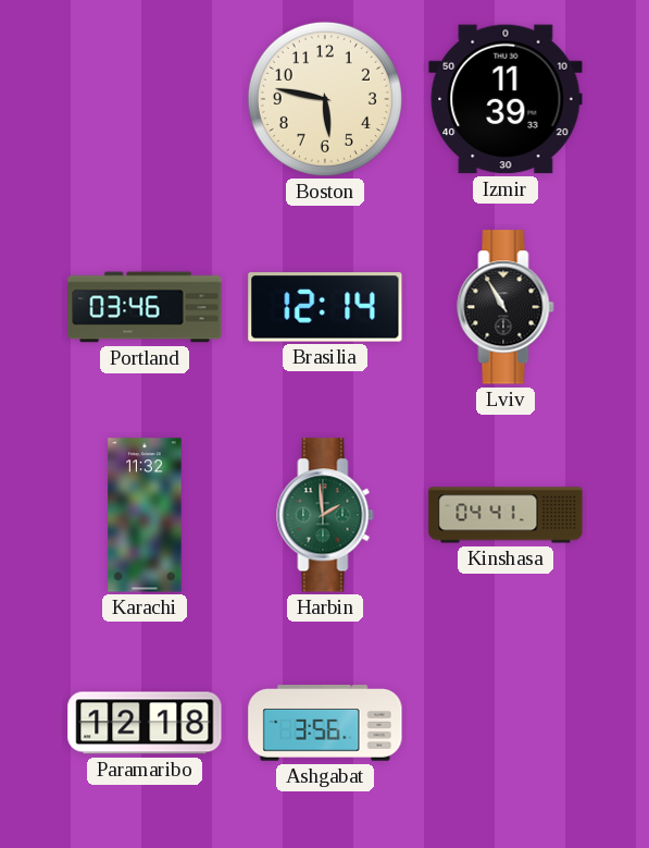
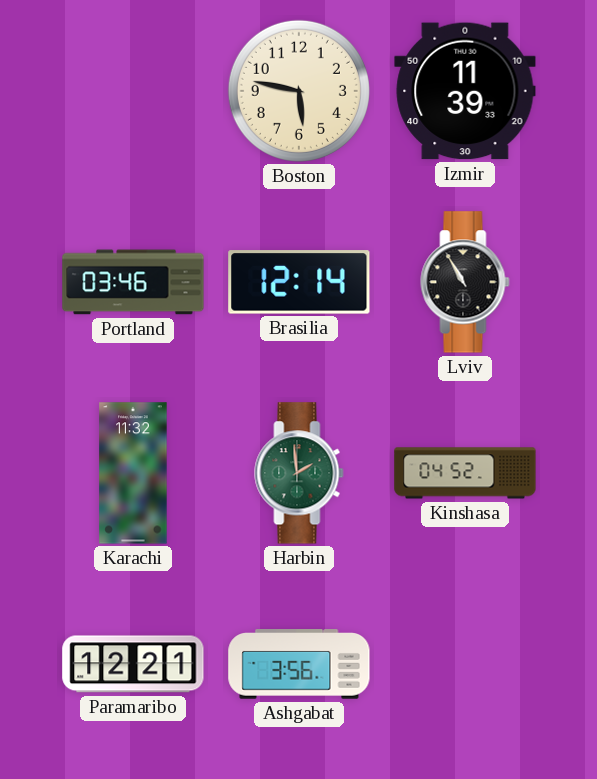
Kinshasa: 04:41 -> 04:52 (465, 473)
Paramaribo: 12:18 -> 12:21 (133, 664)
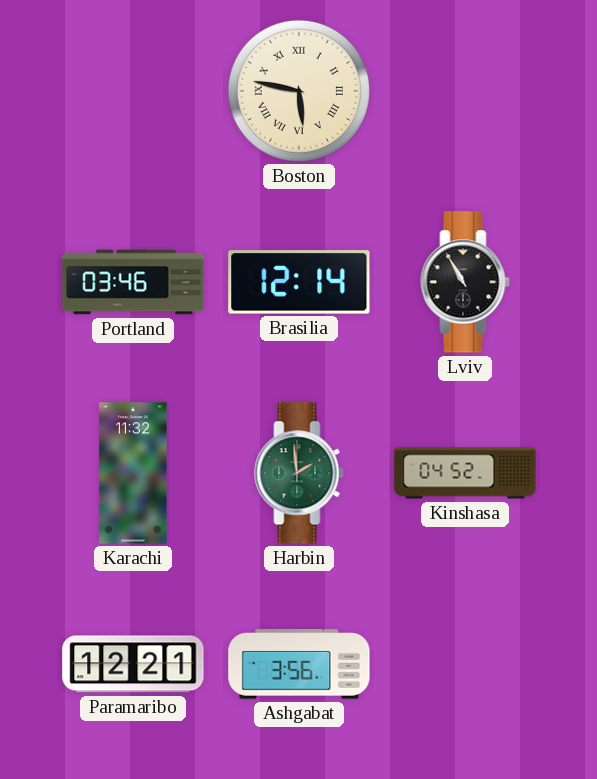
Boston numerals: Arabic -> Roman (299, 91)
Izmir: 11:39 -> none (465, 91)
